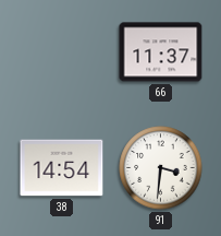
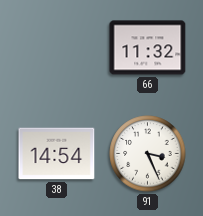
66: 11:37 -> 11:32 (148, 48)
91: 3:31 -> 3:26 (148, 154)
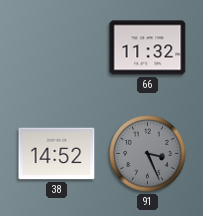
38: 14:54 -> 14:52 (57, 154)
91 dial: white -> grey (148, 154)
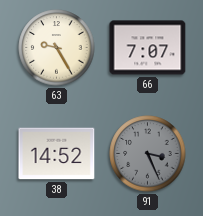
63: none -> 9:25 (57, 48)
66: 11:32 -> 7:07 (148, 48)
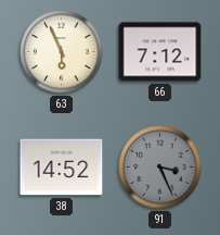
63: 9:25 -> 5:56 (62, 52)
66: 7:07 -> 7:12 (160, 52)
